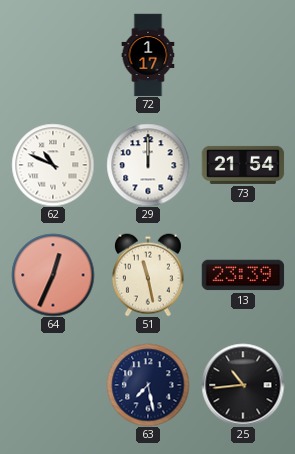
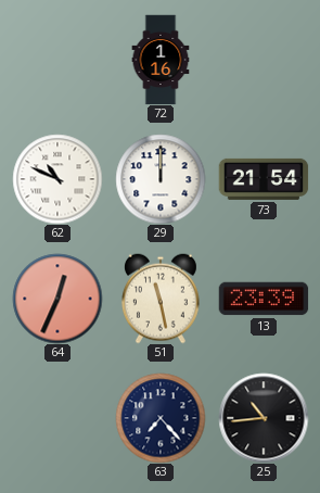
72: 1:17 -> 1:16 (161, 60)
63: 7:28 -> 7:23 (161, 418)
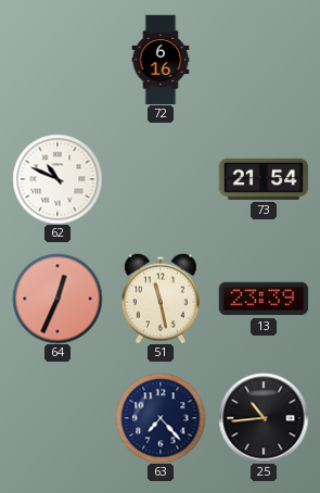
72: 1:16 -> 6:16 (161, 60)
29: 12:00 -> none (161, 179)
